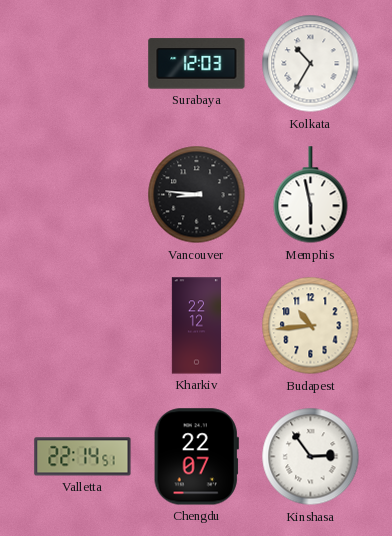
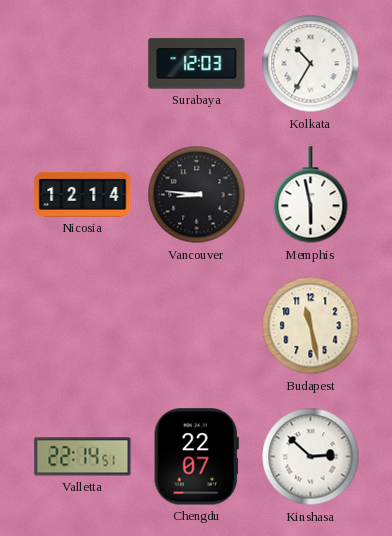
Nicosia: none -> 12:14 (83, 194)
Kharkiv: 22:12 -> none (196, 326)
Budapest: 10:44 -> 11:28 (311, 326)
Kinshasa: 2:54 -> 2:52 (311, 457)
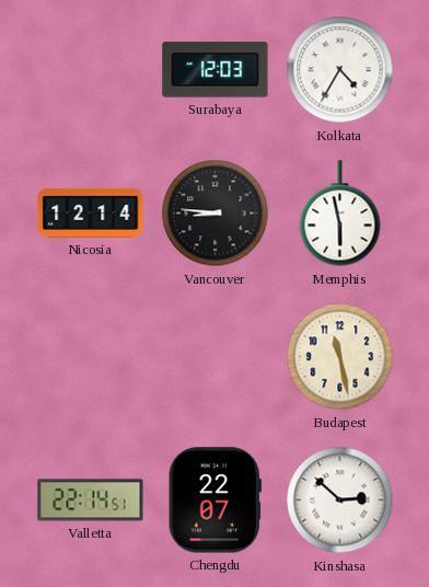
Kolkata: 10:35 -> 4:35 (340, 70)
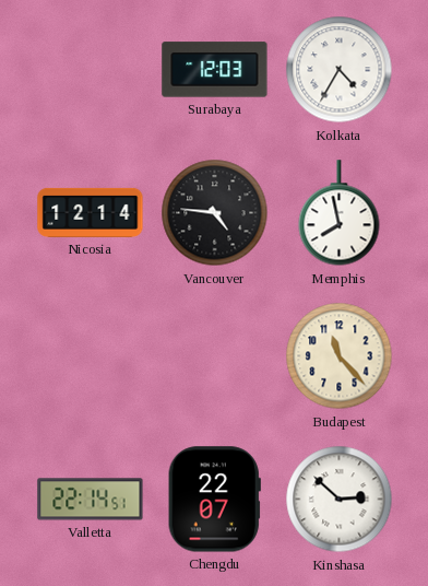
Vancouver: 8:46 -> 4:46 (215, 213)
Memphis: 5:58 -> 7:58 (340, 213)
Budapest: 11:28 -> 11:23 (340, 356)
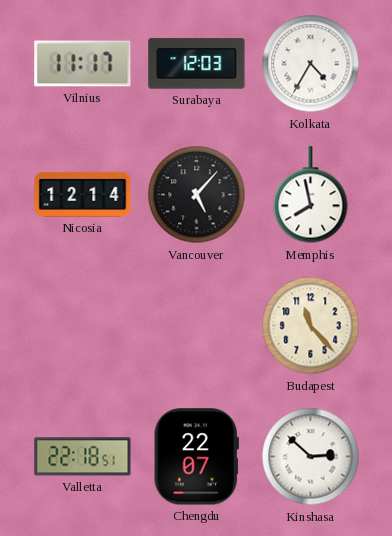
Vilnius: none -> 11:17 (83, 64)
Vancouver: 4:46 -> 5:07 (197, 195)
Valletta: 22:14 -> 22:18 (83, 457)
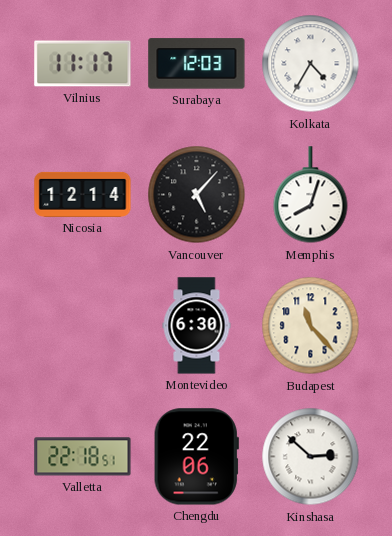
Memphis: 7:58 -> 8:03 (311, 195)
Montevideo: none -> 6:30 (197, 326)
Chengdu: 22:07 -> 22:06 (196, 457)
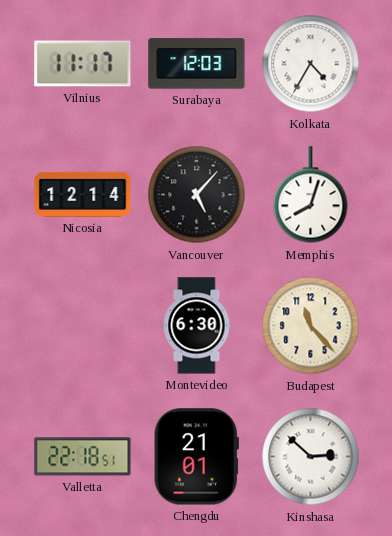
Chengdu: 22:06 -> 21:01 (196, 457)
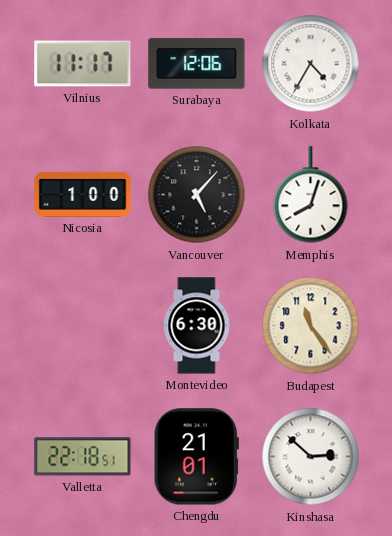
Surabaya: 12:03 -> 12:06 (197, 64)
Nicosia: 12:14 -> 1:00 (83, 194)
Budapest: 11:23 -> 11:24 (311, 326)
